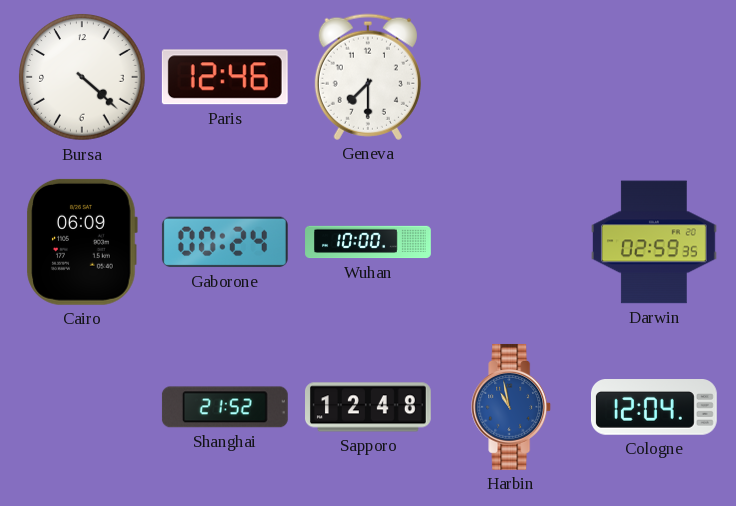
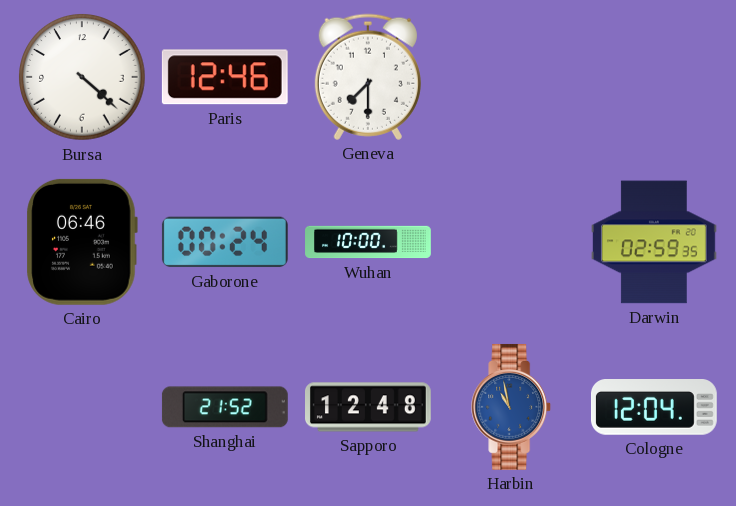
Cairo: 06:09 -> 06:46 (82, 242)
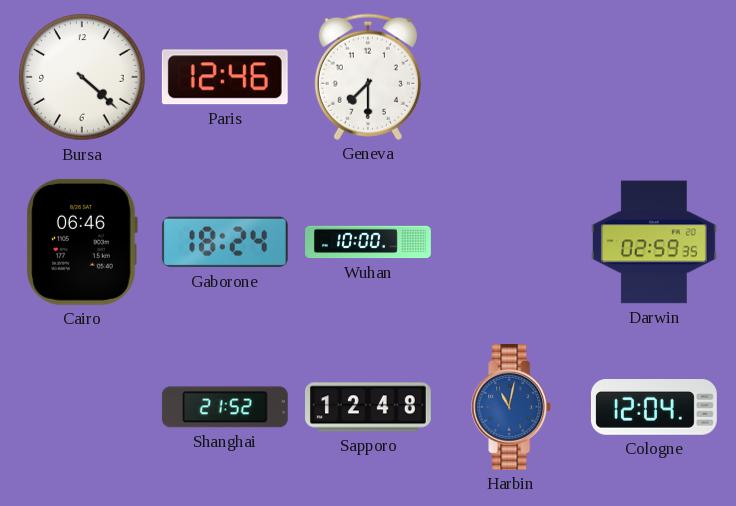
Gaborone: 00:24 -> 18:24 (225, 242)
Harbin: 10:58 -> 11:02 (512, 407)
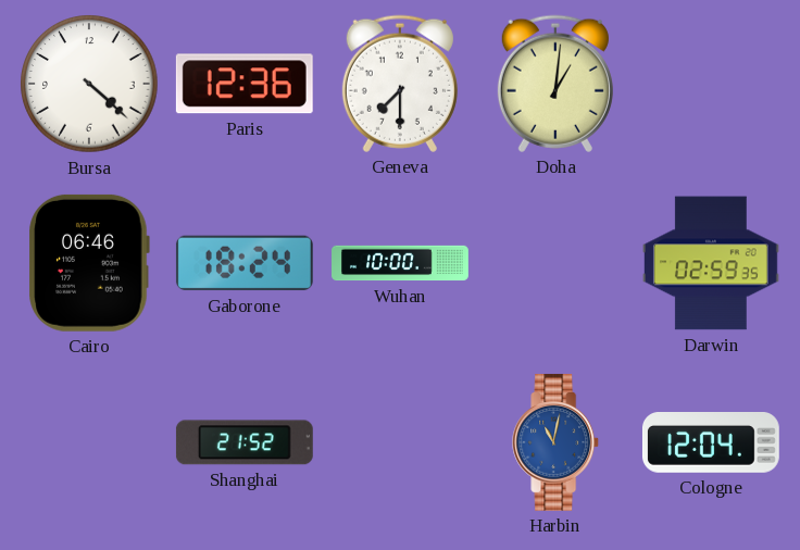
Paris: 12:46 -> 12:36 (245, 84)
Doha: none -> 1:01 (555, 84)
Sapporo: 12:48 -> none (369, 407)
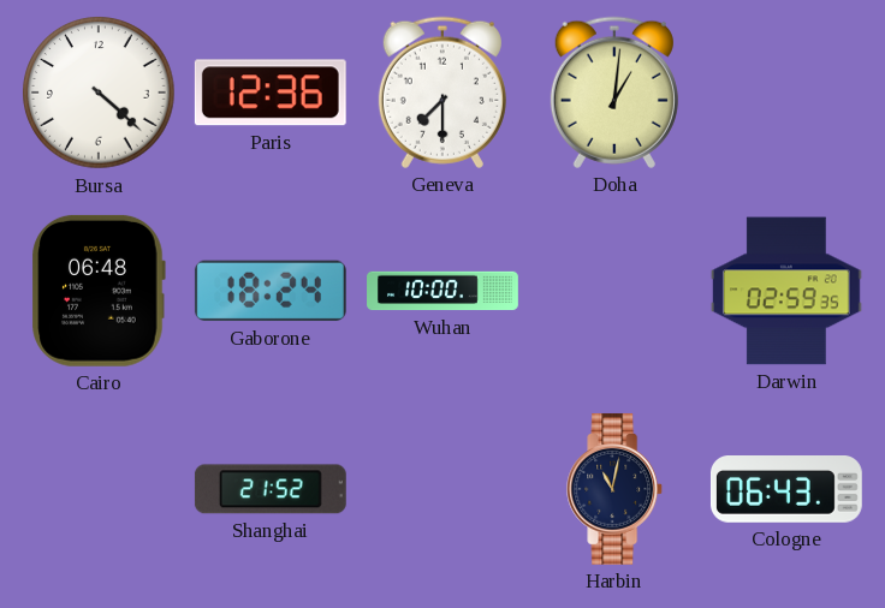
Cairo: 06:46 -> 06:48 (99, 291)
Harbin dial: blue -> navy (616, 489)
Cologne: 12:04 -> 06:43 (786, 489)
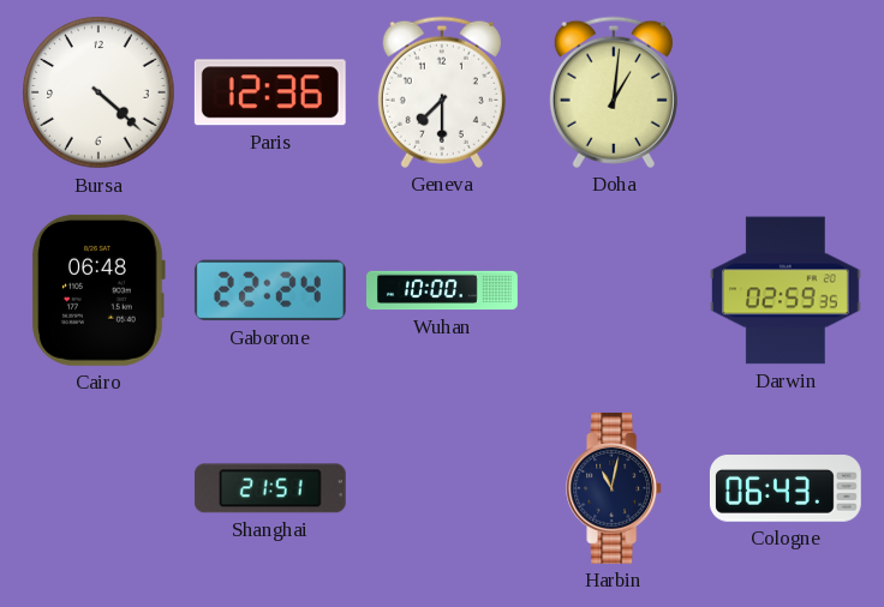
Gaborone: 18:24 -> 22:24 (270, 290)
Shanghai: 21:52 -> 21:51 (270, 488)
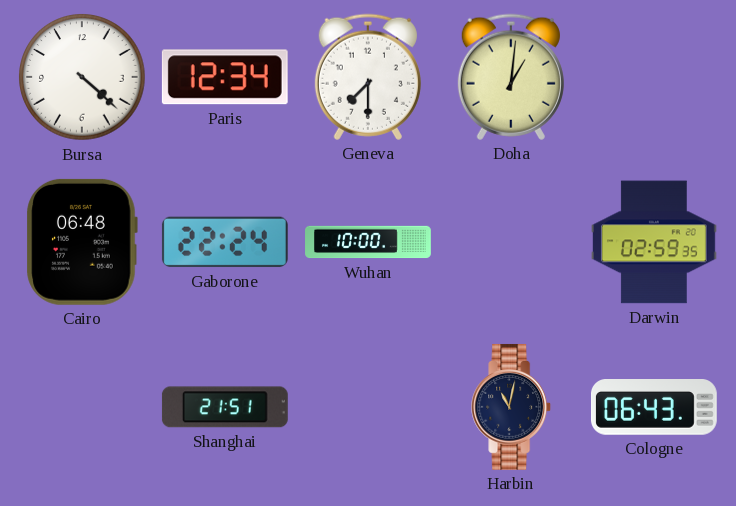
Paris: 12:36 -> 12:34 (225, 77)
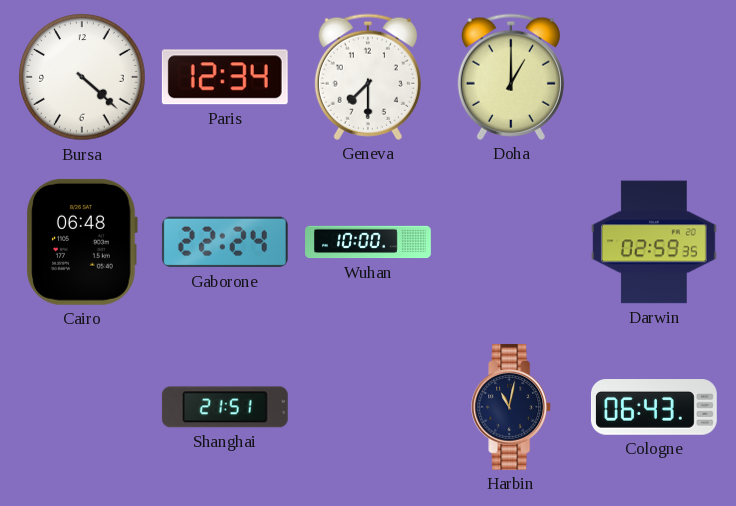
Doha: 1:01 -> 1:00 (511, 77)
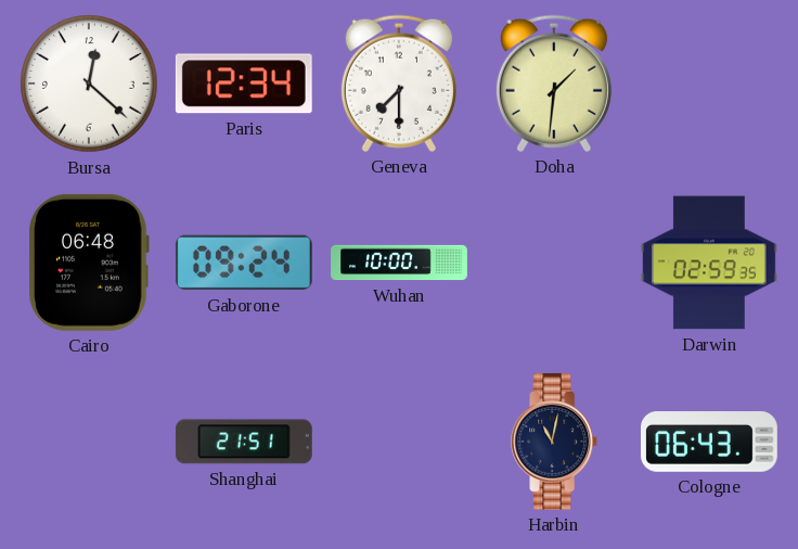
Bursa: 4:22 -> 12:22 (89, 84)
Doha: 1:00 -> 1:31 (554, 84)
Gaborone: 22:24 -> 09:24 (244, 263)
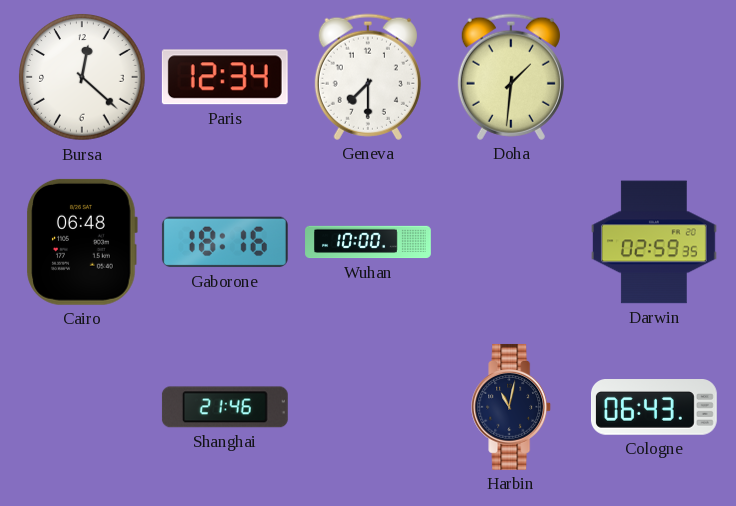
Gaborone: 09:24 -> 18:16 (225, 242)
Shanghai: 21:51 -> 21:46 (225, 407)
